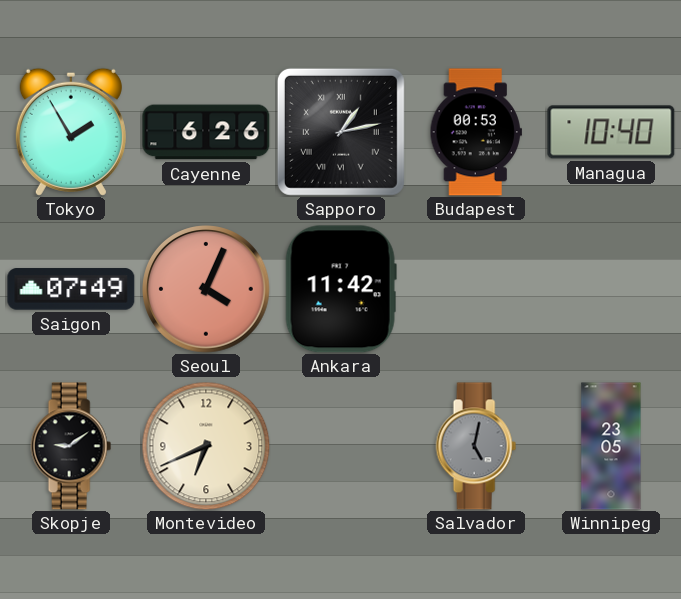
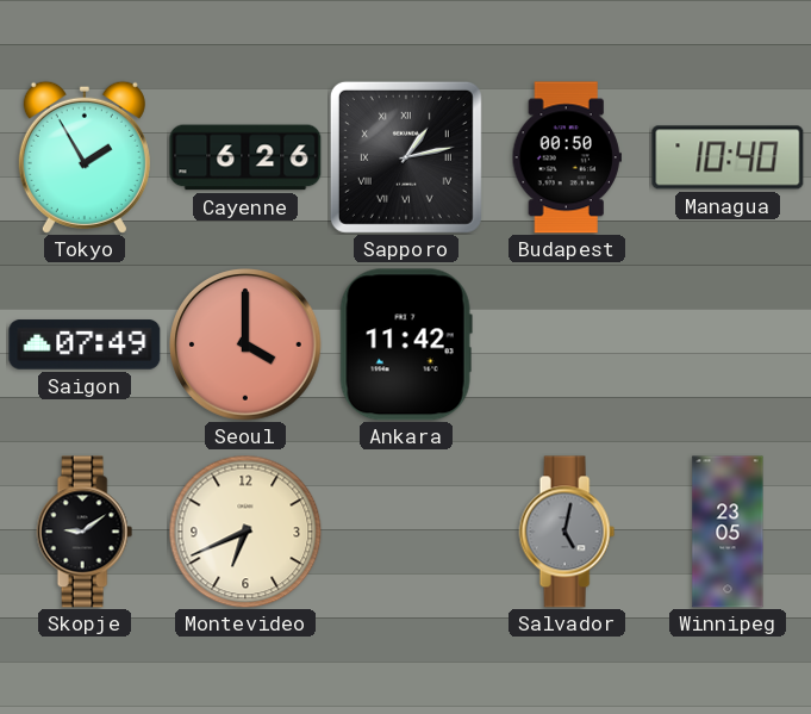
Budapest: 00:53 -> 00:50 (567, 157)
Seoul: 4:04 -> 4:00 (245, 344)
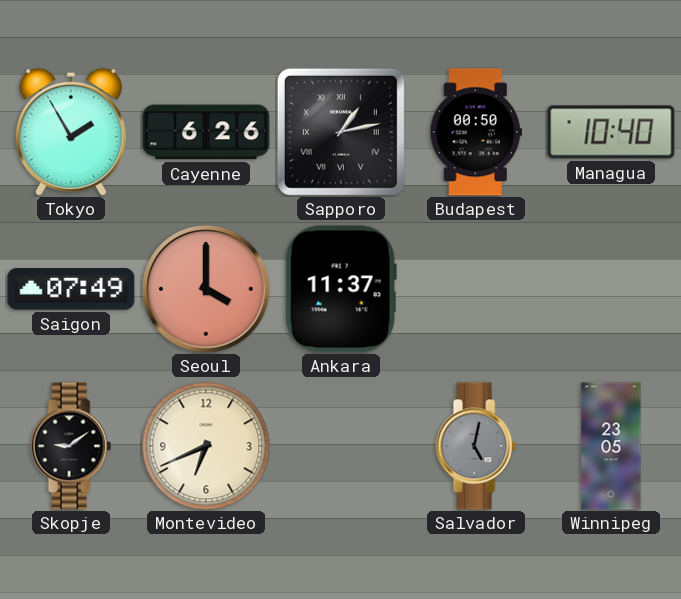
Ankara: 11:42 -> 11:37 (341, 289)
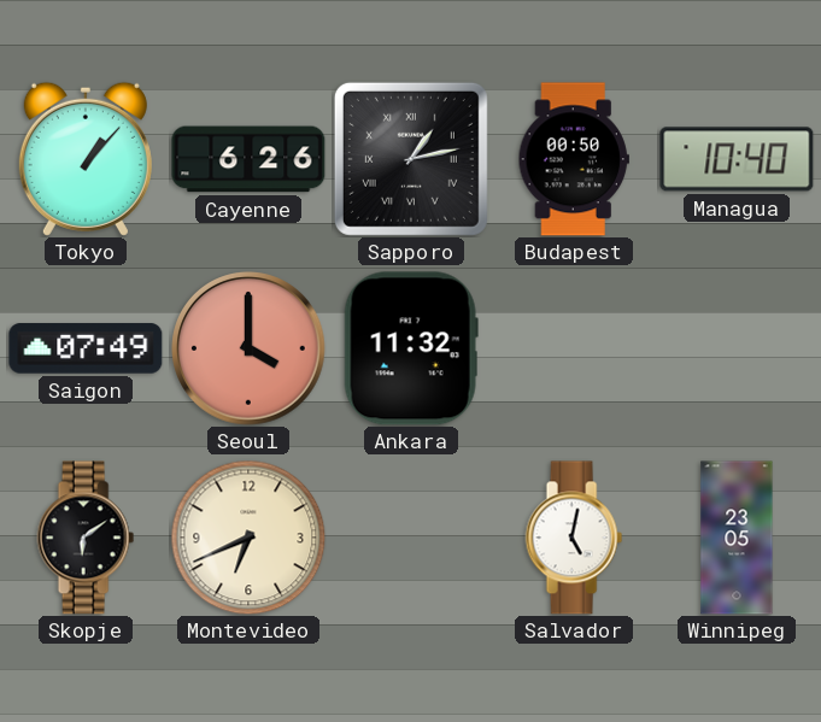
Tokyo: 1:55 -> 1:07 (86, 159)
Ankara: 11:37 -> 11:32 (411, 348)
Skopje: 9:09 -> 6:09 (86, 538)
Salvador dial: grey -> white (574, 538)
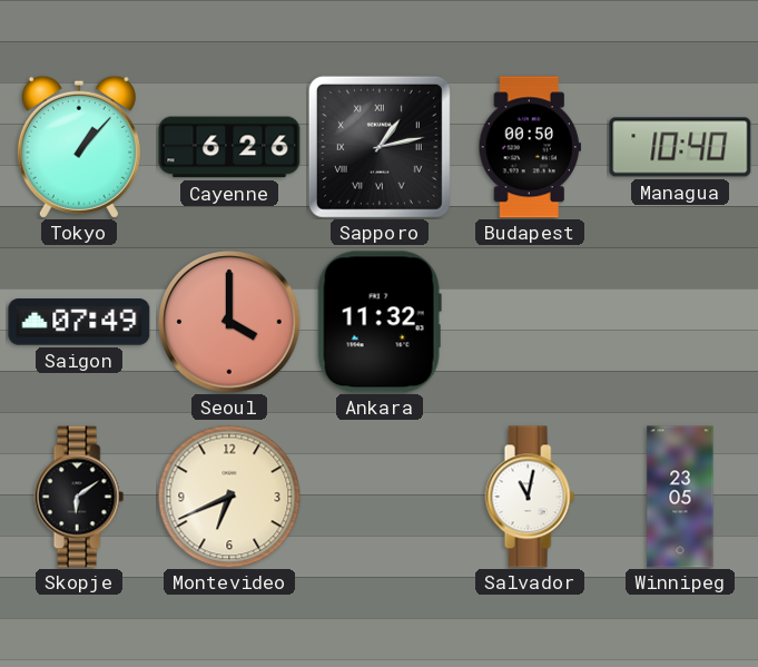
Salvador: 5:02 -> 11:02 (530, 497)
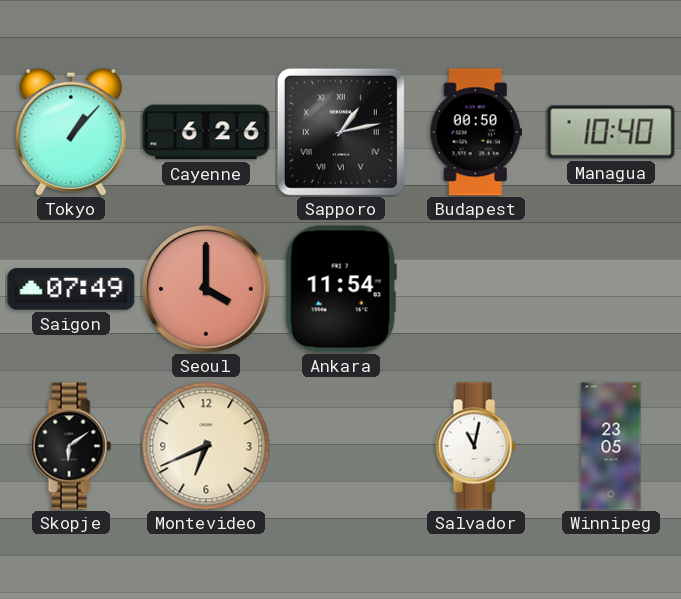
Ankara: 11:32 -> 11:54 (341, 289)
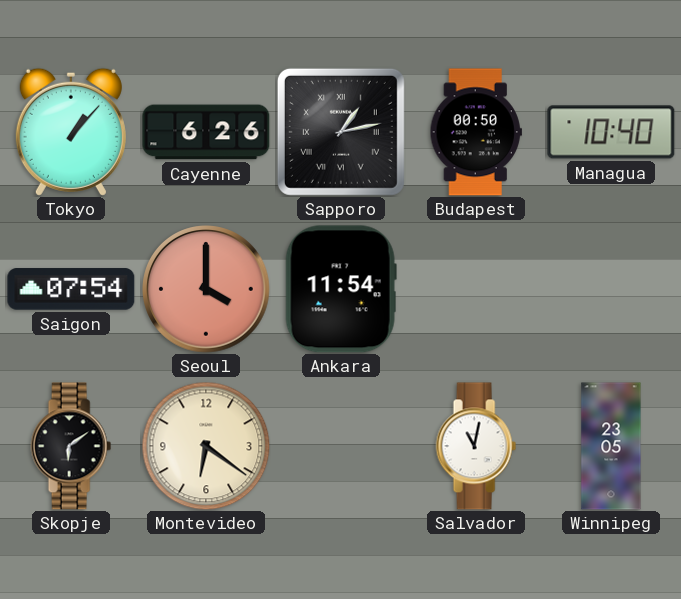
Saigon: 07:49 -> 07:54 (71, 289)
Montevideo: 6:41 -> 6:21 (206, 446)
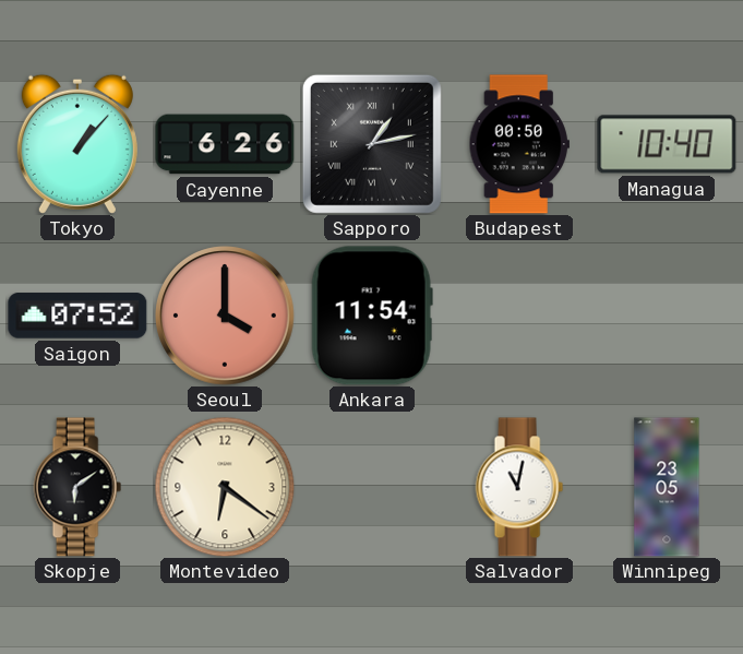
Saigon: 07:54 -> 07:52 (77, 316)
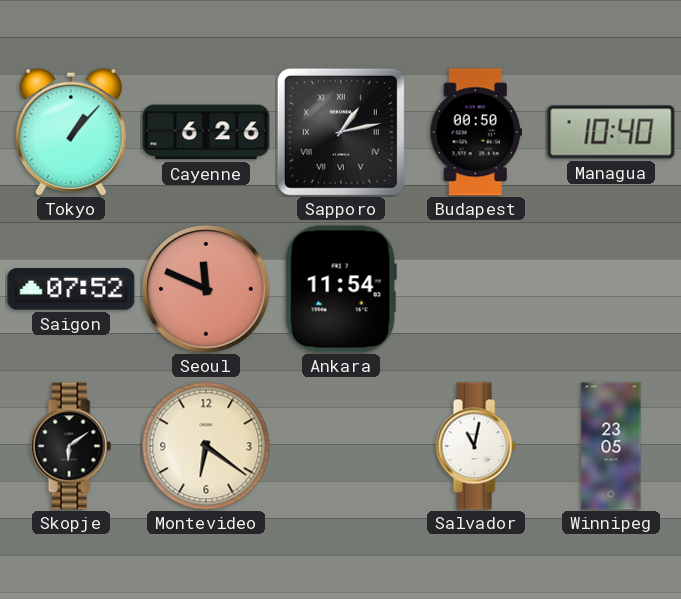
Seoul: 4:00 -> 11:49 (206, 289)
